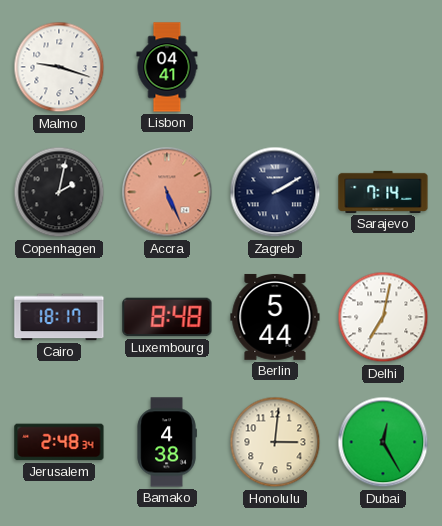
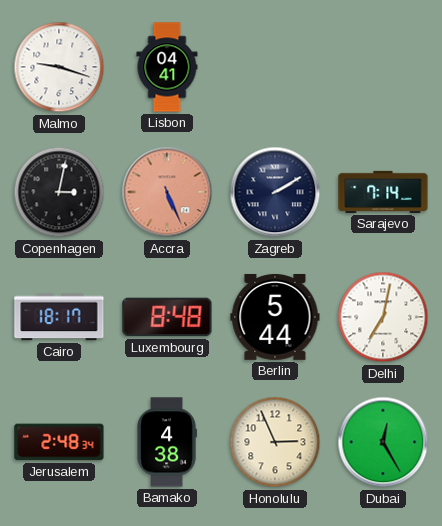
Copenhagen: 2:02 -> 3:02 (59, 192)
Honolulu: 3:01 -> 2:56 (275, 442)
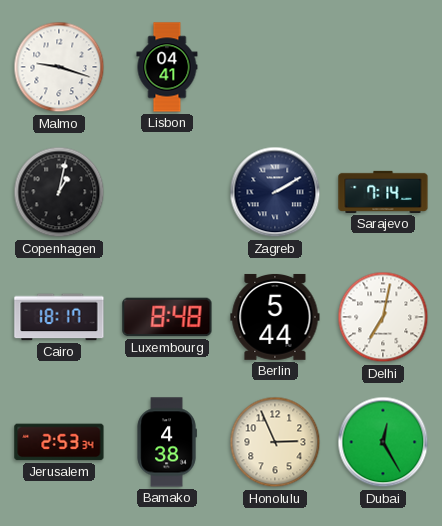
Copenhagen: 3:02 -> 1:02 (59, 192)
Accra: 5:26 -> none (167, 192)
Jerusalem: 2:48 -> 2:53 (59, 442)
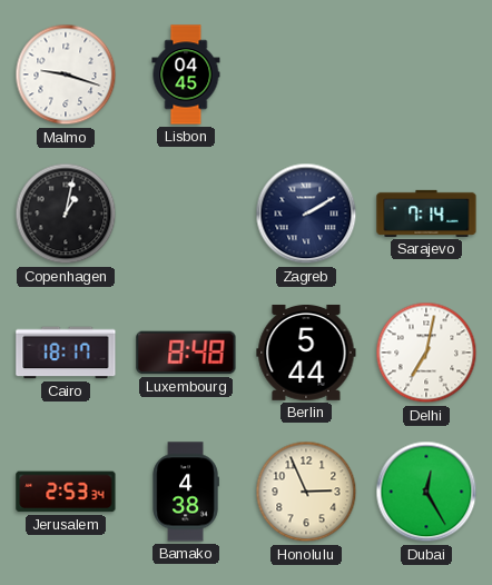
Lisbon: 04:41 -> 04:45 (186, 75)
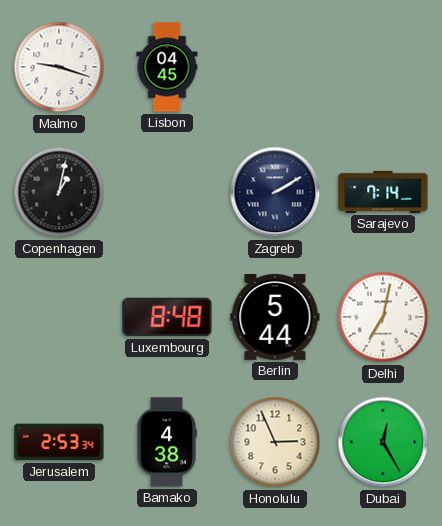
Cairo: 18:17 -> none (66, 353)
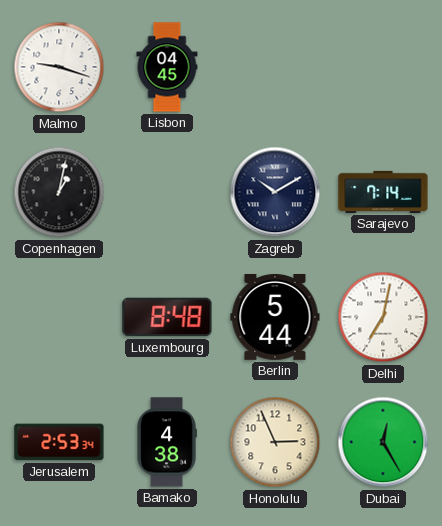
Zagreb: 2:10 -> 10:10 (275, 192)
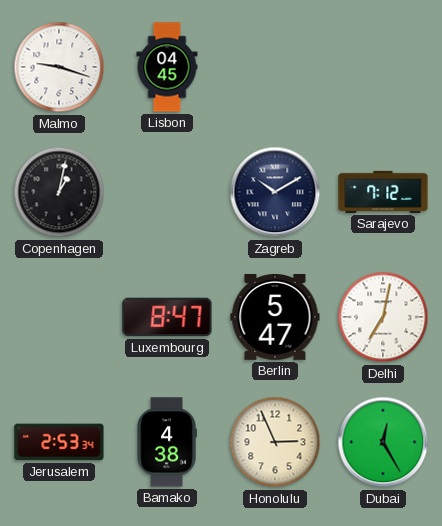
Sarajevo: 7:14 -> 7:12 (383, 192)
Luxembourg: 8:48 -> 8:47 (167, 317)
Berlin: 5:44 -> 5:47 (275, 317)
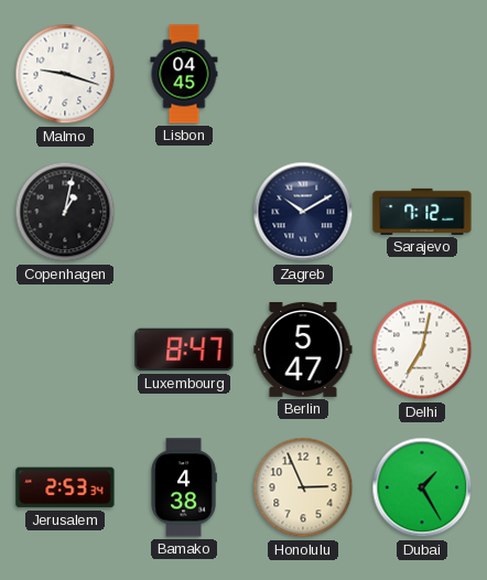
Dubai: 12:25 -> 1:25 (422, 487)
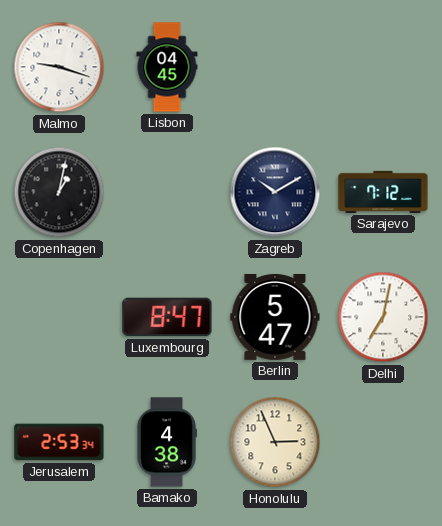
Dubai: 1:25 -> none (422, 487)
